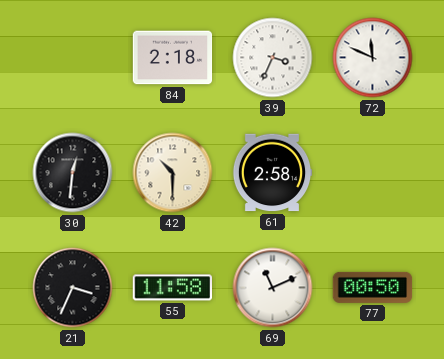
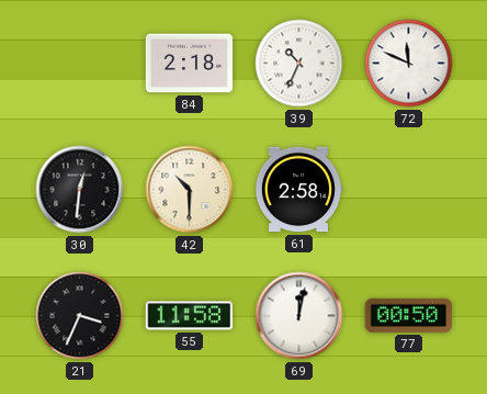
39: 3:34 -> 10:34 (299, 64)
69: 11:11 -> 12:02 (299, 316)
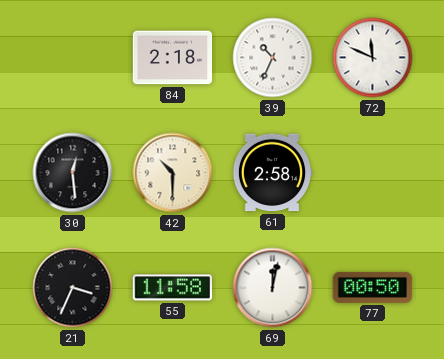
30: 12:31 -> 12:29 (73, 173)
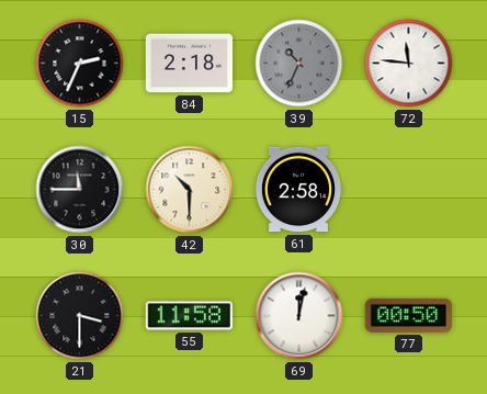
15: none -> 2:34 (80, 64)
39 dial: white -> grey (299, 64)
72: 11:49 -> 11:46 (409, 64)
30: 12:29 -> 11:45 (80, 190)
21: 3:34 -> 3:30 (80, 316)
